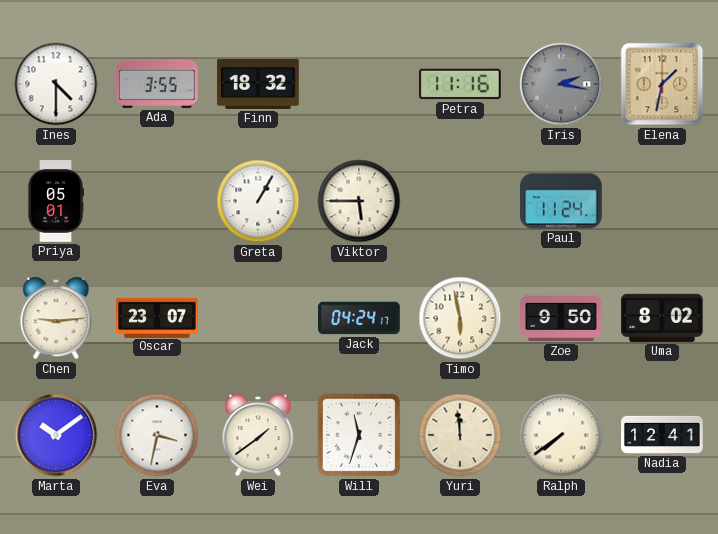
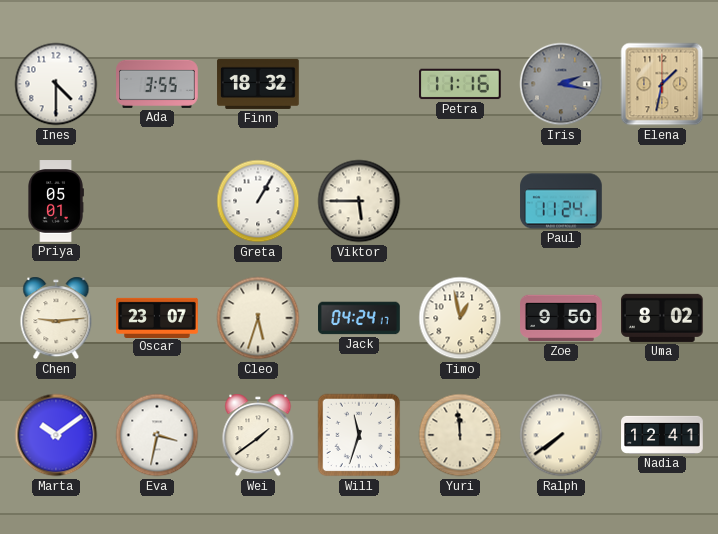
Cleo: none -> 5:33 (258, 318)
Timo: 5:58 -> 12:58 (460, 318)
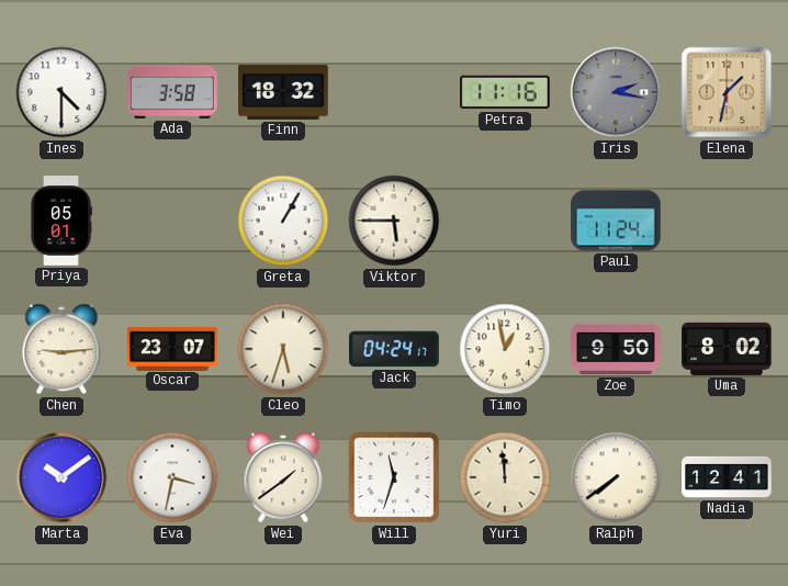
Ada: 3:55 -> 3:58 (172, 92)
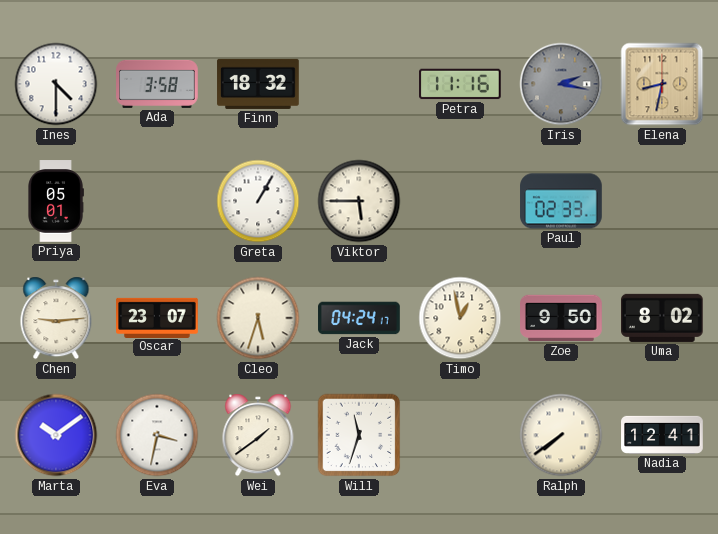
Elena: 1:32 -> 8:32 (662, 84)
Paul: 11:24 -> 02:33 (561, 201)
Yuri: 11:59 -> none (505, 477)
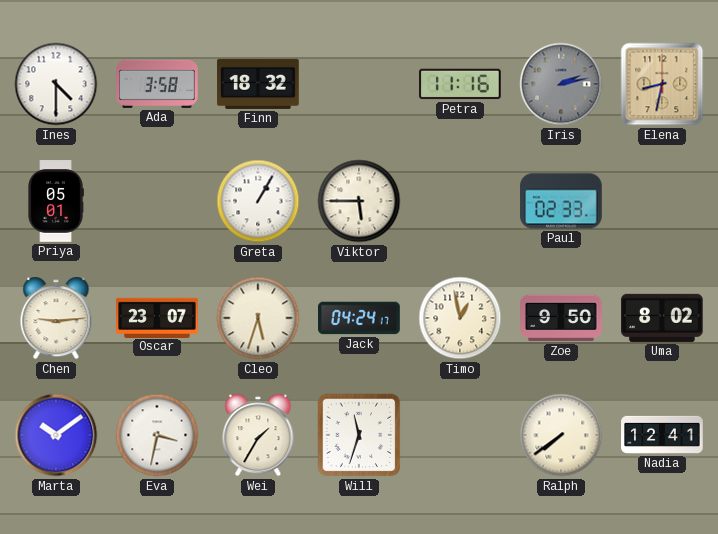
Iris: 2:17 -> 2:13 (561, 84)
Wei: 1:39 -> 1:35 (258, 435)
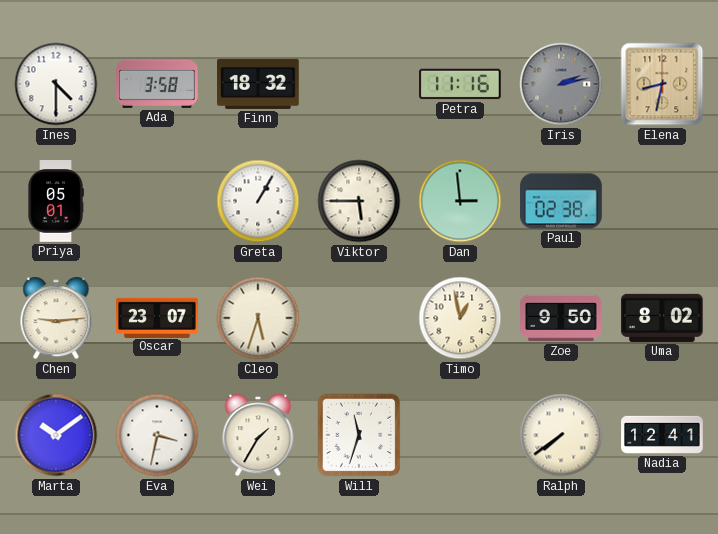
Dan: none -> 2:59 (460, 201)
Paul: 02:33 -> 02:38 (561, 201)
Jack: 04:24 -> none (359, 318)
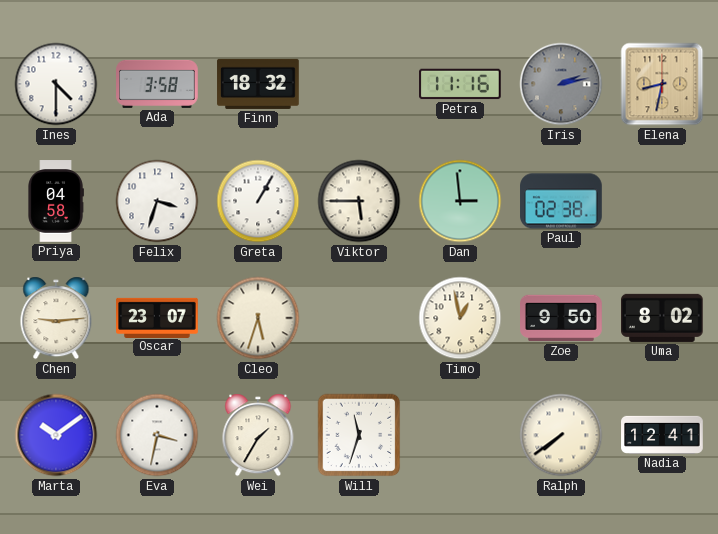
Priya: 05:01 -> 04:58 (56, 201)
Felix: none -> 3:33 (157, 201)
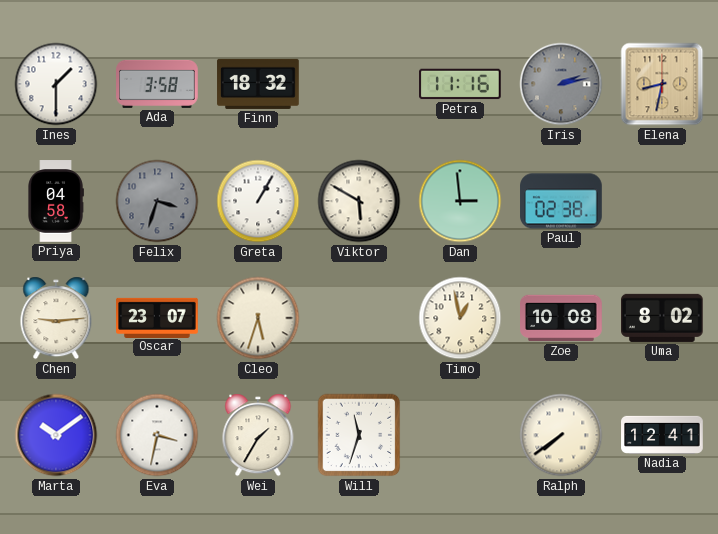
Ines: 4:30 -> 1:30 (56, 84)
Felix dial: white -> grey (157, 201)
Viktor: 5:45 -> 5:50 (359, 201)
Zoe: 9:50 -> 10:08 (561, 318)
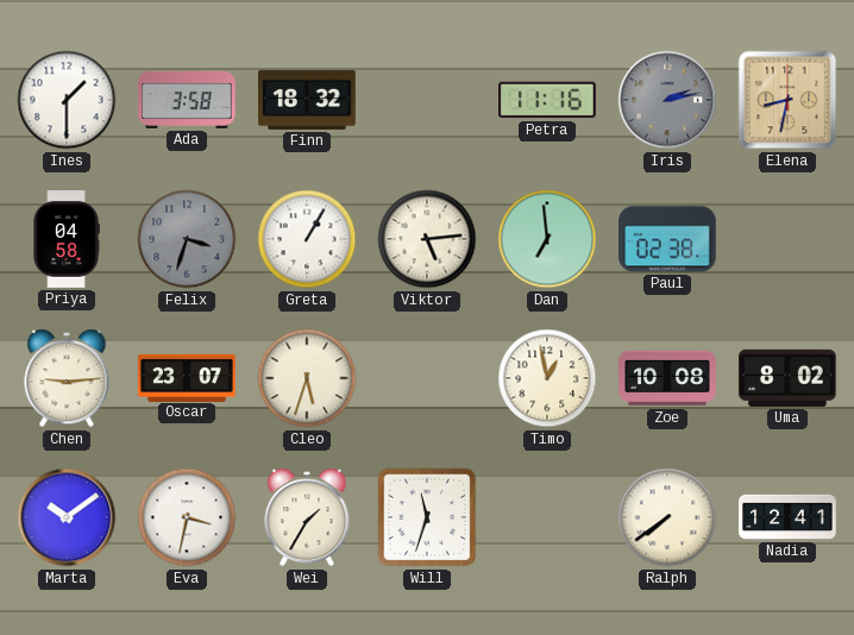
Viktor: 5:50 -> 5:14 (427, 239)
Dan: 2:59 -> 6:59 (547, 239)
